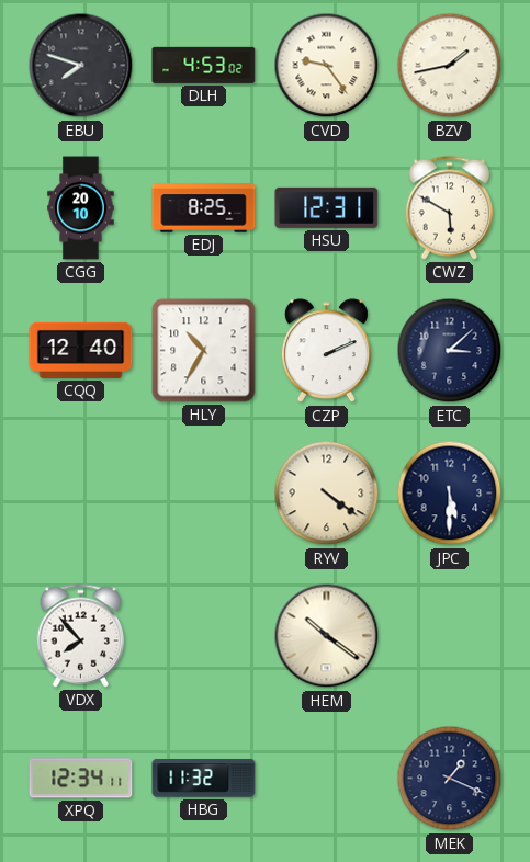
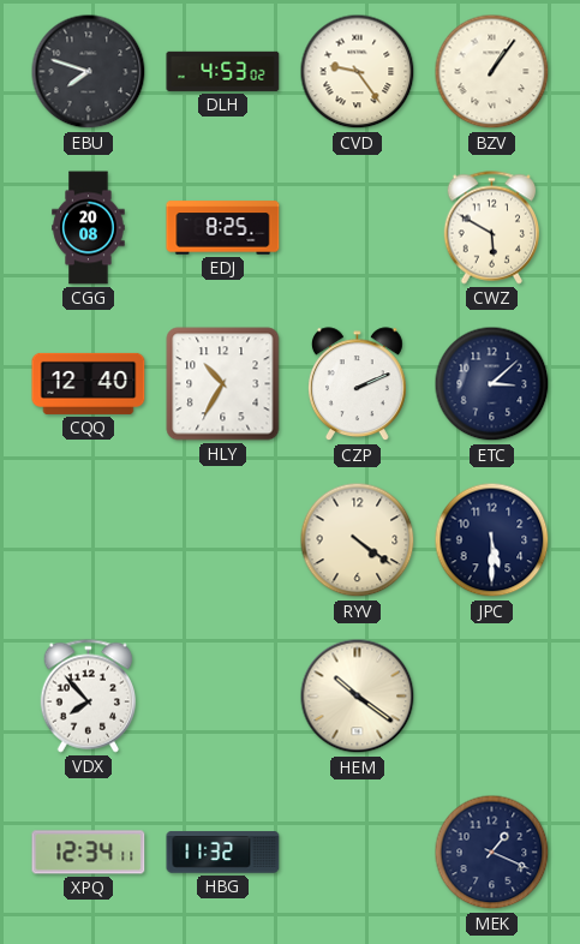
BZV: 1:43 -> 1:06 (492, 72)
CGG: 20:10 -> 20:08 (89, 228)
HSU: 12:31 -> none (327, 207)
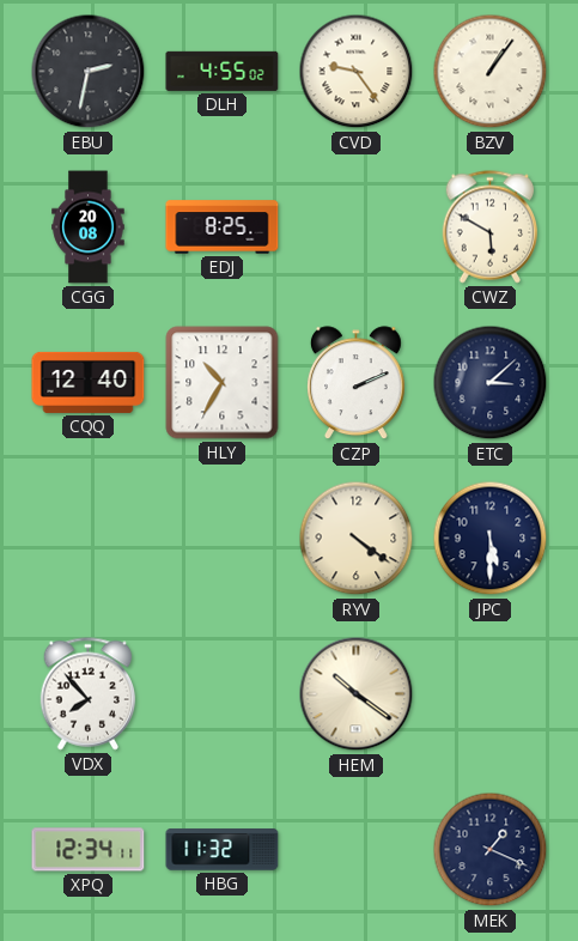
EBU: 7:48 -> 2:32 (89, 72)
DLH: 4:53 -> 4:55 (223, 71)
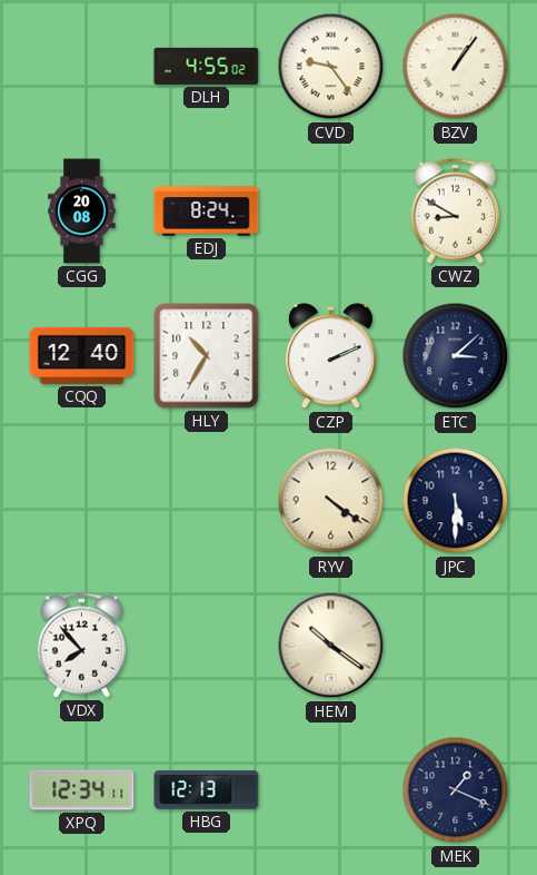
EBU: 2:32 -> none (89, 72)
EDJ: 8:25 -> 8:24 (207, 212)
CWZ: 5:50 -> 8:50 (456, 212)
HBG: 11:32 -> 12:13 (207, 790)
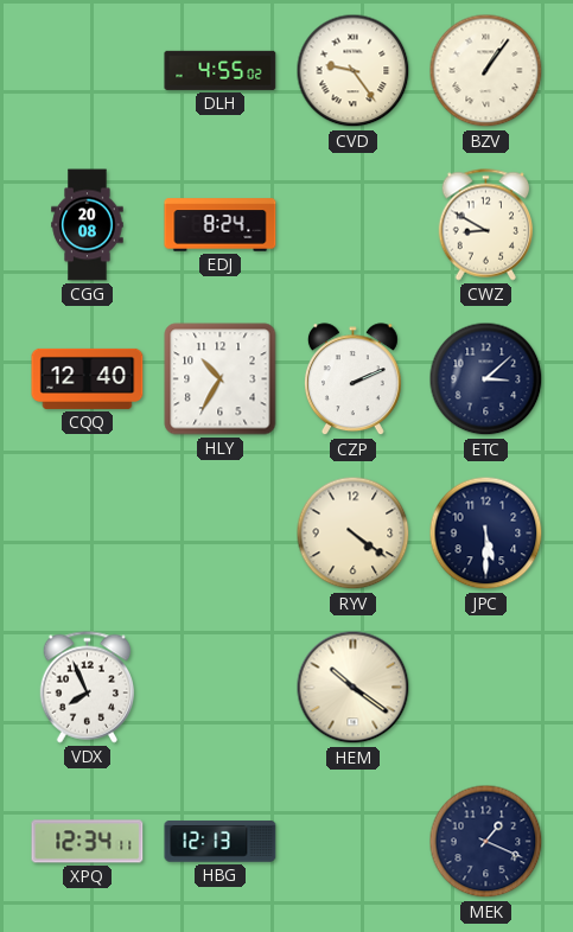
VDX: 7:53 -> 7:56 (88, 688)
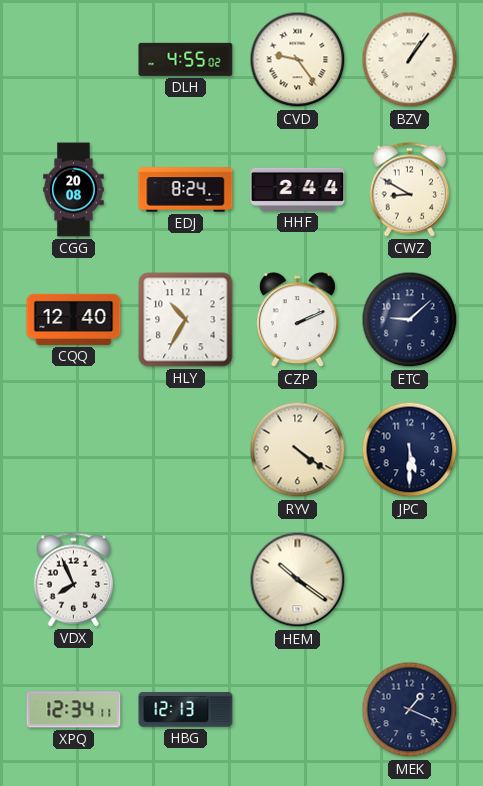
HHF: none -> 2:44 (298, 189)
ETC: 3:08 -> 9:08 (410, 320)
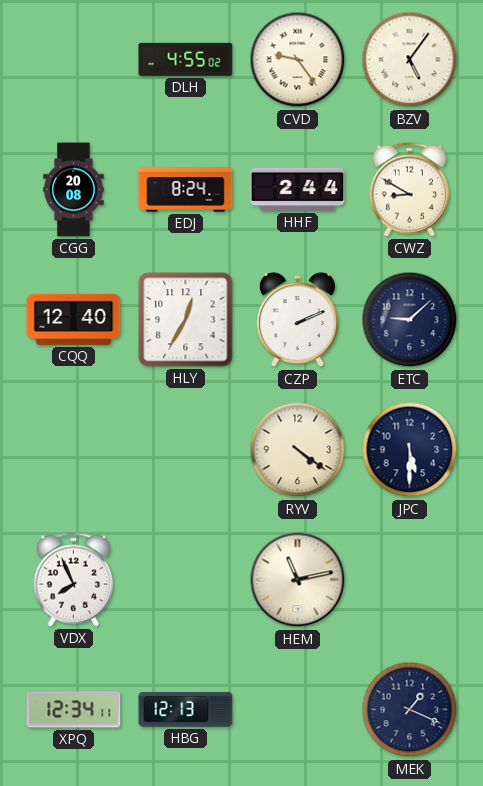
BZV: 1:06 -> 5:06 (410, 60)
HLY: 10:35 -> 12:35 (186, 320)
HEM: 10:21 -> 11:13 (298, 580)
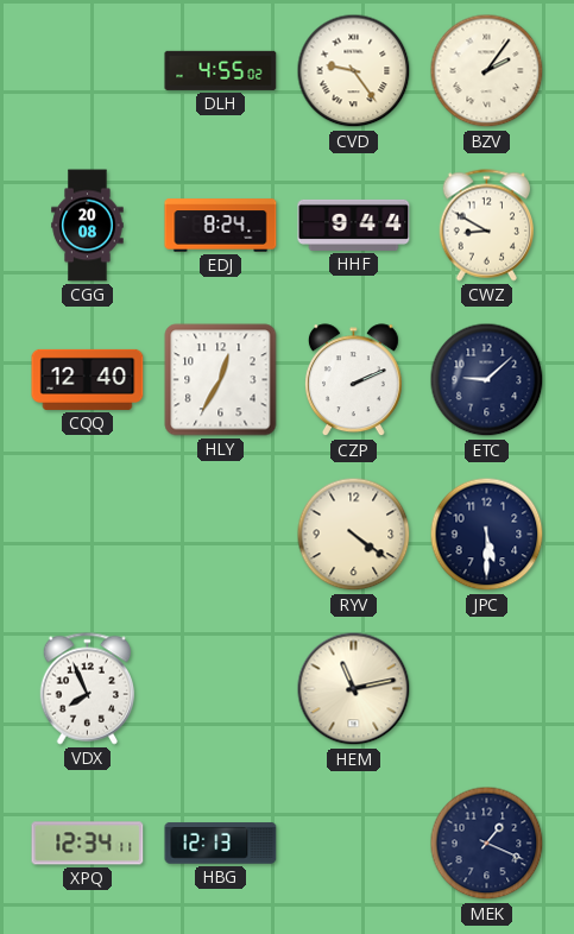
BZV: 5:06 -> 2:06 (487, 71)
HHF: 2:44 -> 9:44 (354, 225)
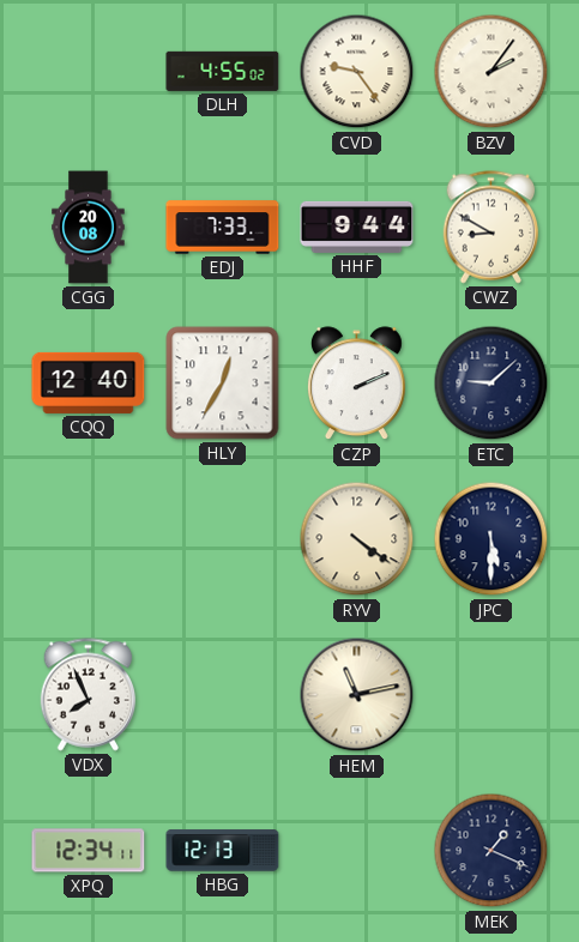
EDJ: 8:24 -> 7:33 (223, 228)
